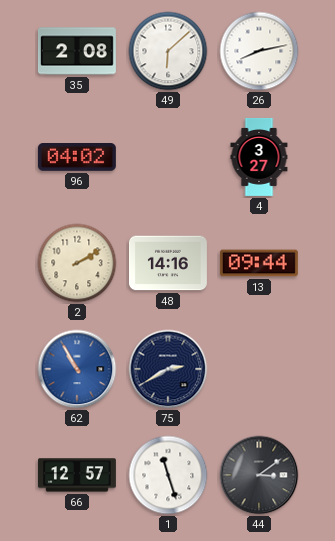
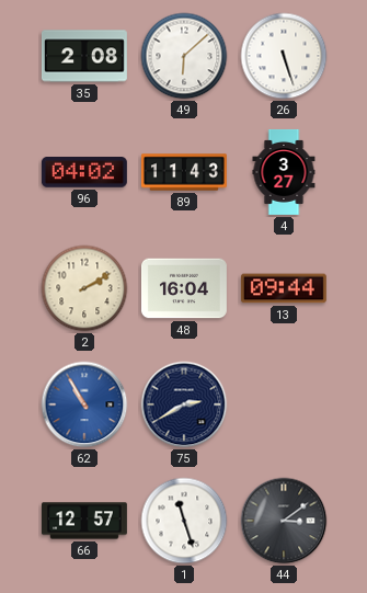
26: 8:13 -> 5:27 (284, 56)
89: none -> 11:43 (184, 172)
48: 14:16 -> 16:04 (184, 288)
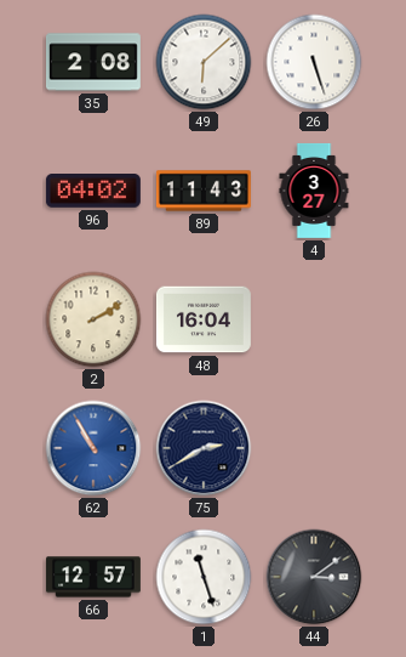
13: 09:44 -> none (284, 288)
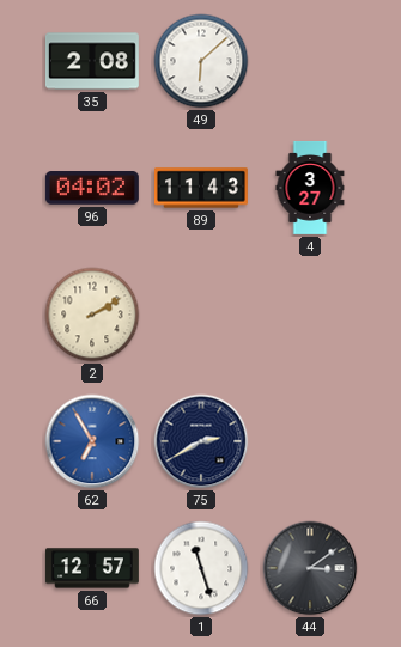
26: 5:27 -> none (314, 62)
48: 16:04 -> none (204, 319)
62: 10:55 -> 6:55 (92, 441)
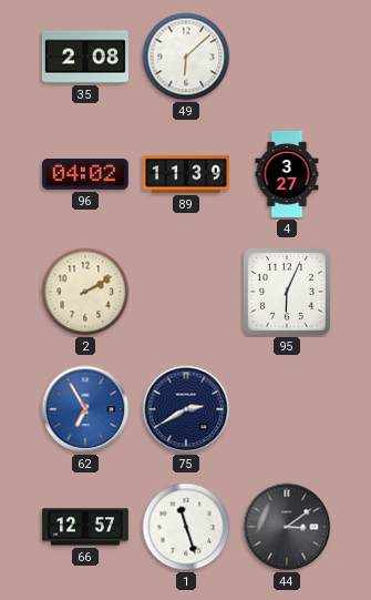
89: 11:43 -> 11:39 (186, 174)
95: none -> 6:04 (287, 292)
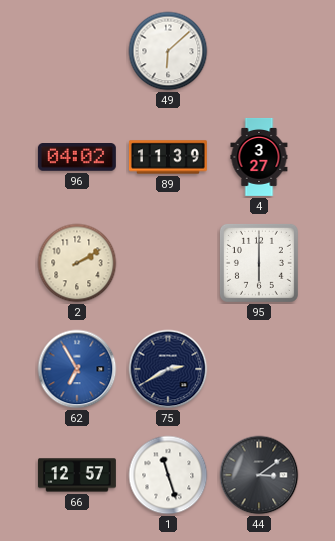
35: 2:08 -> none (85, 57)
95: 6:04 -> 6:00 (259, 263)
